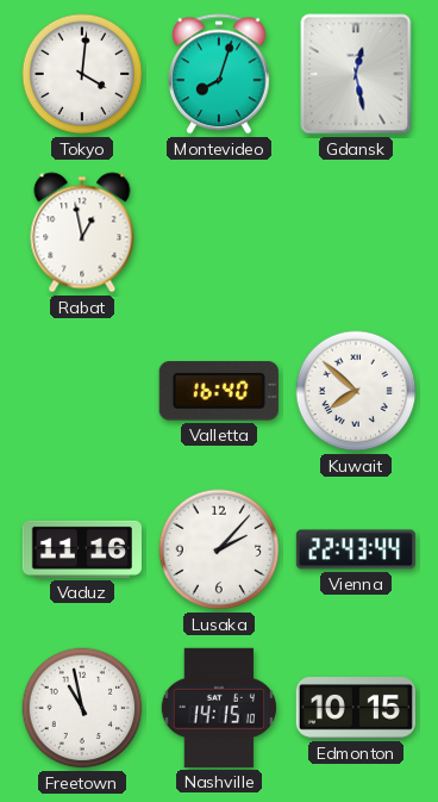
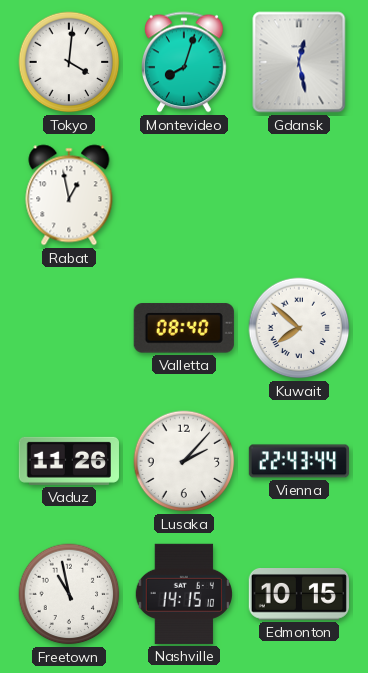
Valletta: 16:40 -> 08:40 (184, 328)
Vaduz: 11:16 -> 11:26 (69, 461)
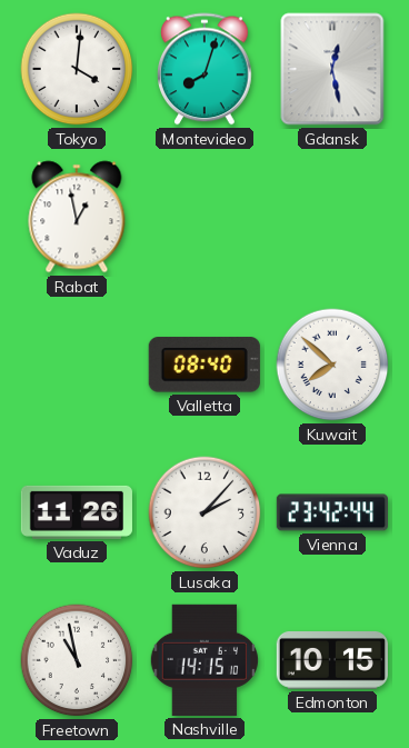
Vienna: 22:43 -> 23:42 (331, 512)
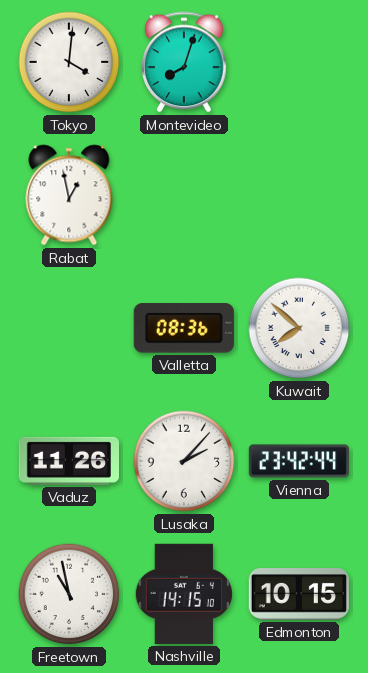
Gdansk: 12:28 -> none (332, 69)
Valletta: 08:40 -> 08:36 (184, 328)
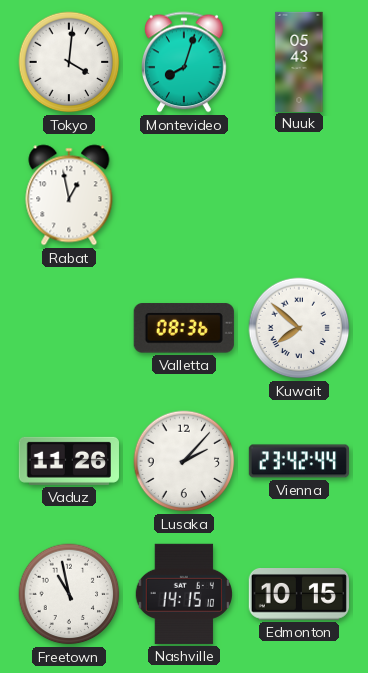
Nuuk: none -> 05:43 (299, 61)
